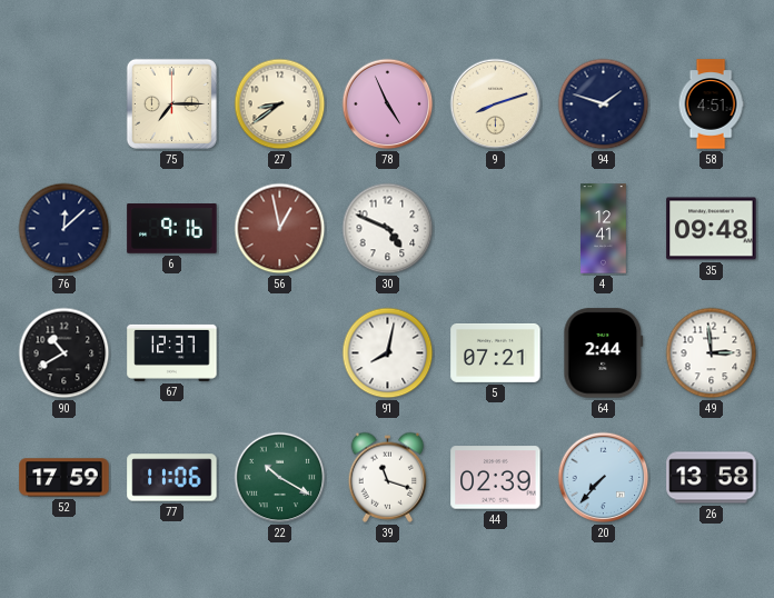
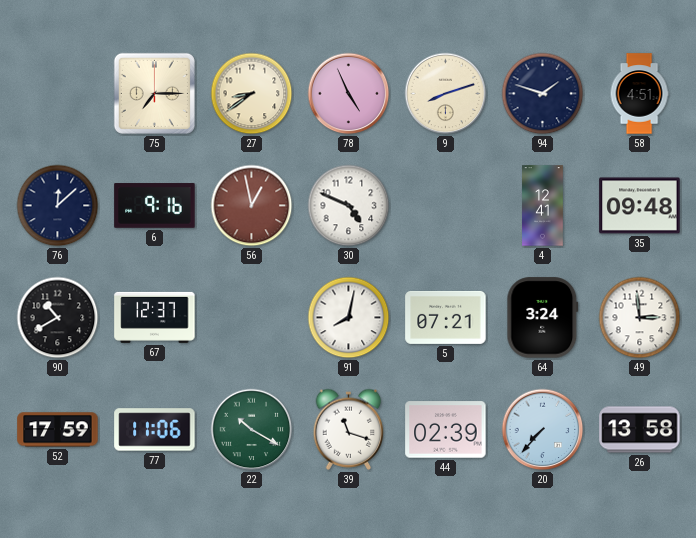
64: 2:44 -> 3:24 (543, 318)
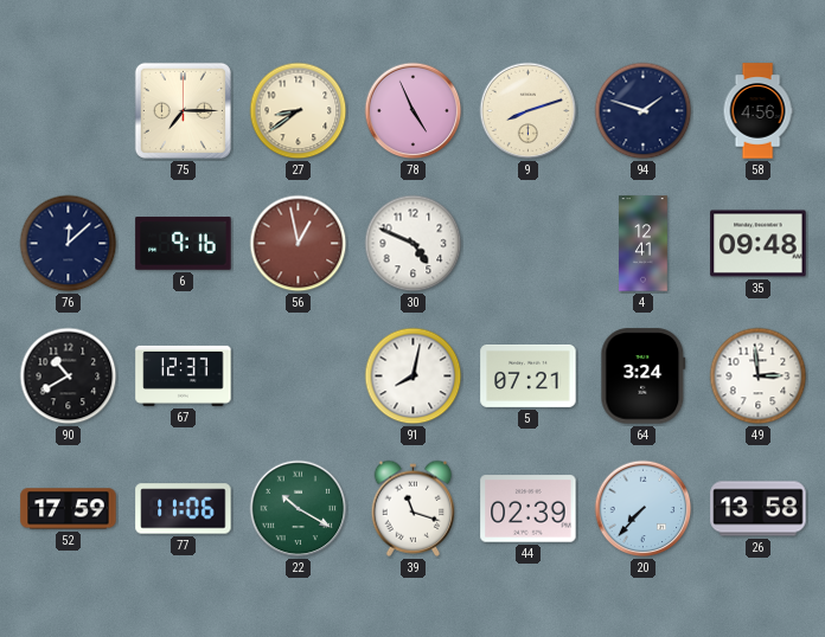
58: 4:51 -> 4:56 (757, 111)
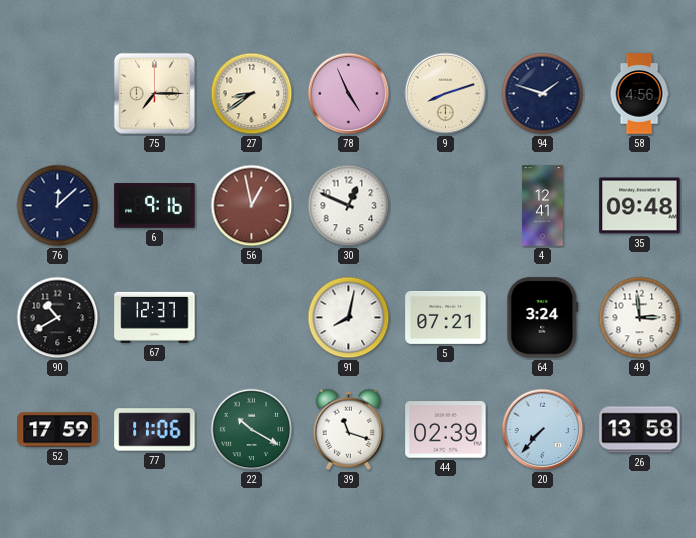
30: 4:49 -> 12:49 (349, 206)
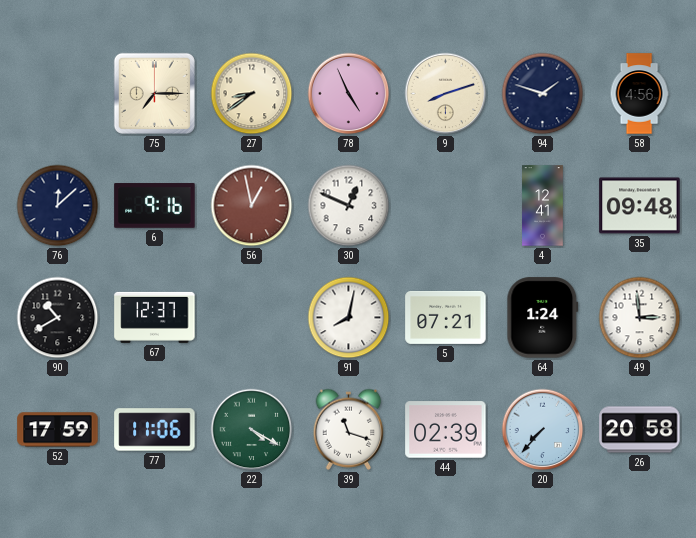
64: 3:24 -> 1:24 (543, 318)
22: 10:20 -> 4:20 (252, 430)
26: 13:58 -> 20:58 (640, 430)
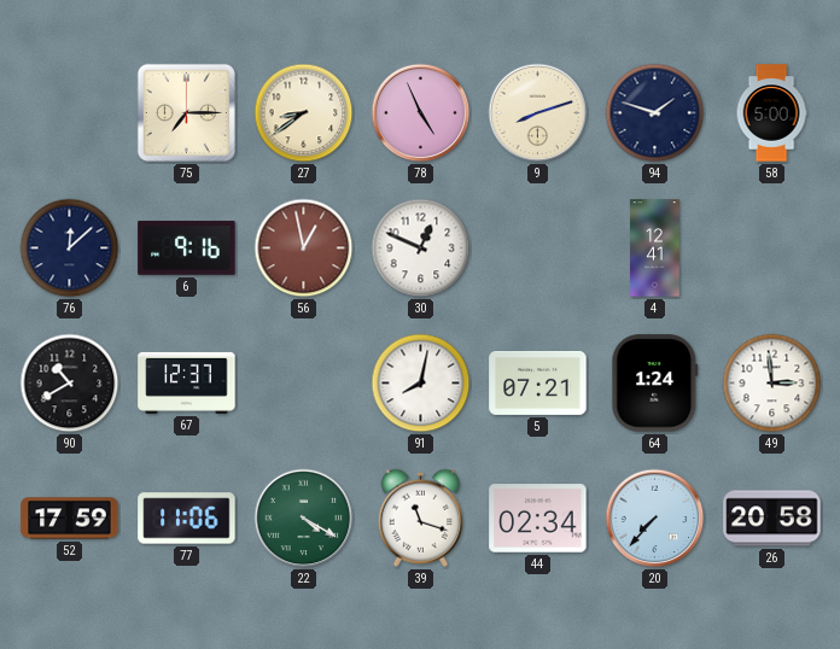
58: 4:56 -> 5:00 (771, 113)
35: 09:48 -> none (640, 206)
44: 02:39 -> 02:34 (538, 519)
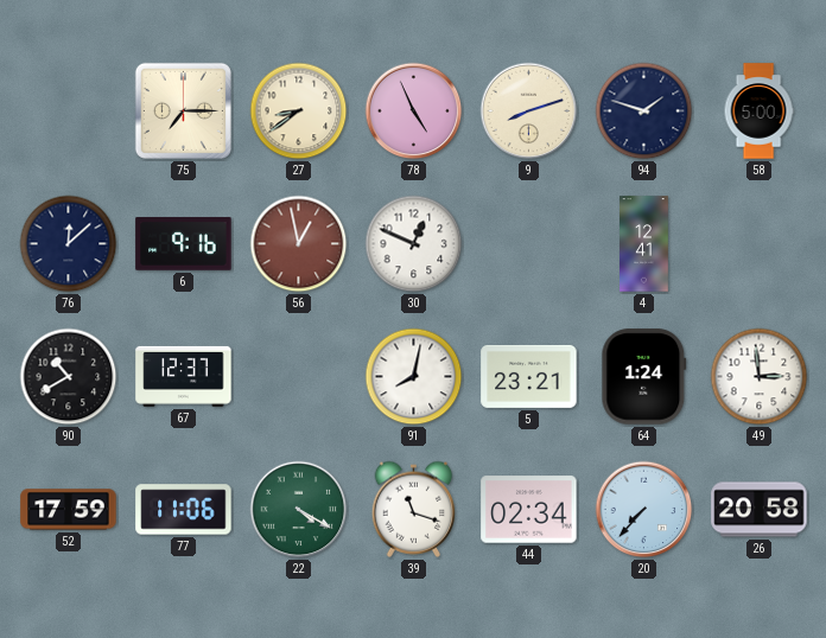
5: 07:21 -> 23:21 (529, 376)
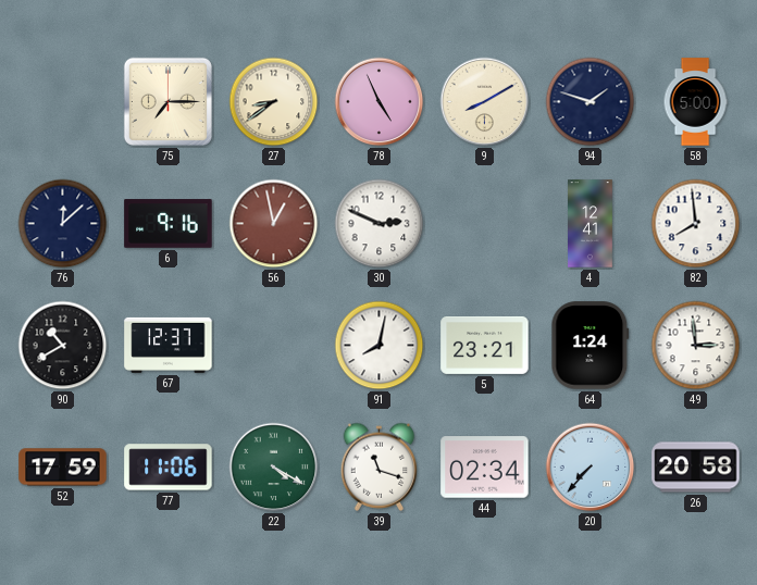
9: 8:12 -> 8:10 (485, 102)
30: 12:49 -> 2:49 (380, 224)
82: none -> 7:59 (696, 224)
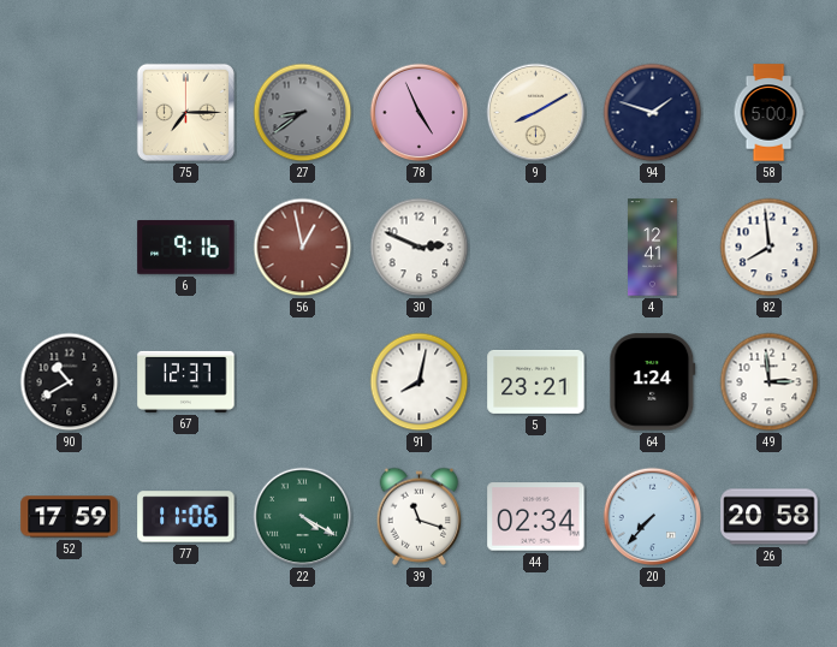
27 dial: cream -> grey (303, 113)
76: 12:08 -> none (63, 224)
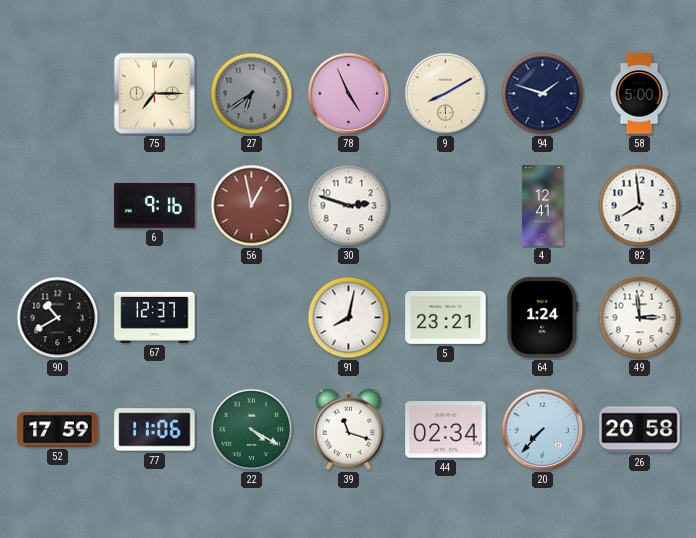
27: 8:39 -> 6:39 (252, 94)
30: 2:49 -> 2:48 (349, 206)
